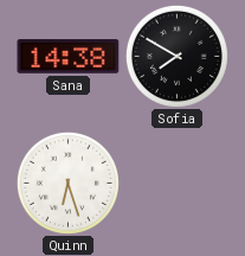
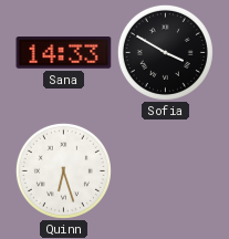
Sana: 14:38 -> 14:33 (64, 53)
Sofia: 7:50 -> 3:50 (165, 52)
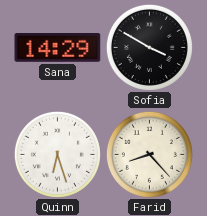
Sana: 14:33 -> 14:29 (58, 48)
Farid: none -> 8:23 (149, 154)
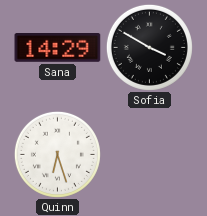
Farid: 8:23 -> none (149, 154)
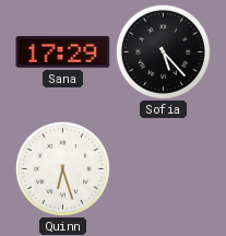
Sana: 14:29 -> 17:29 (63, 52)
Sofia: 3:50 -> 5:23 (163, 51)
